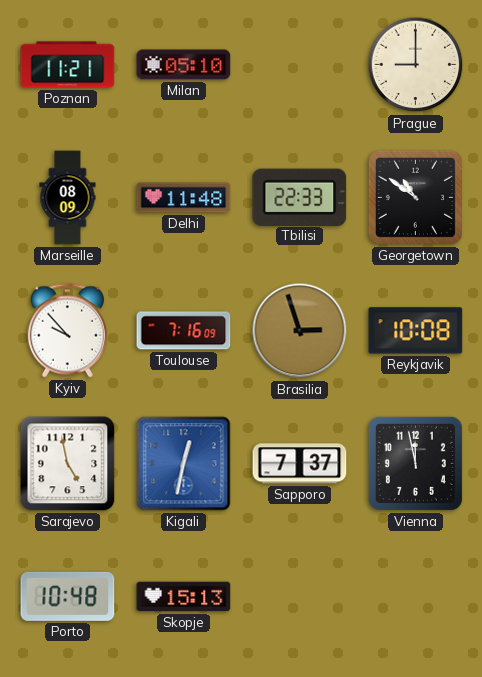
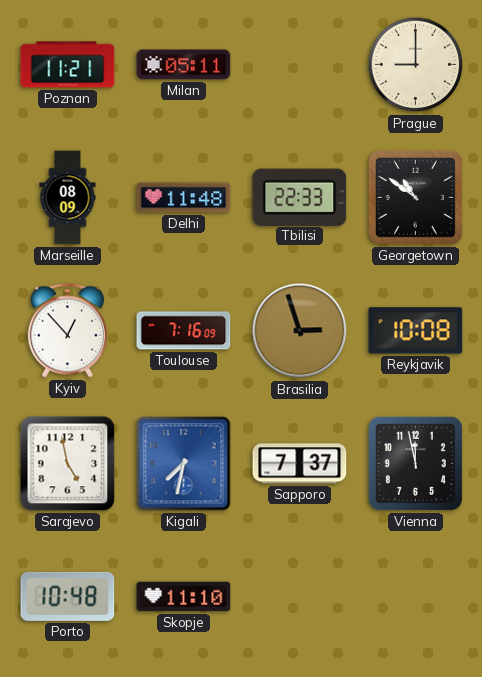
Milan: 05:10 -> 05:11 (184, 65)
Kyiv: 9:53 -> 12:53 (67, 331)
Kigali: 12:32 -> 7:32 (184, 464)
Skopje: 15:13 -> 11:10 (184, 597)
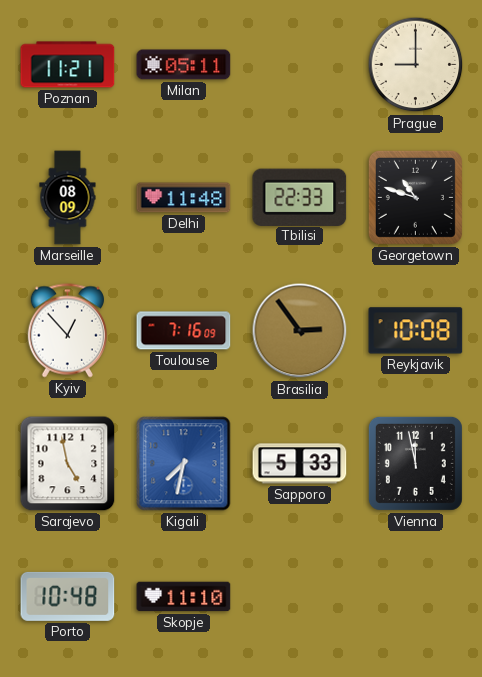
Georgetown: 10:51 -> 10:48 (415, 197)
Brasilia: 2:57 -> 2:54 (300, 331)
Sapporo: 7:37 -> 5:33 (300, 464)
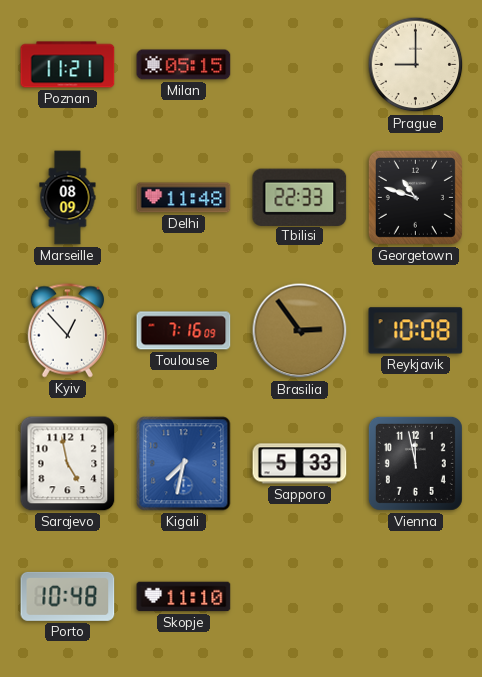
Milan: 05:11 -> 05:15 (184, 65)
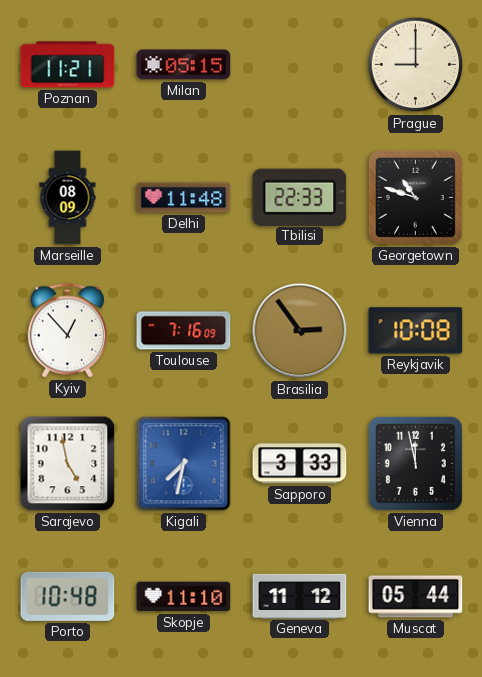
Sapporo: 5:33 -> 3:33 (300, 464)
Geneva: none -> 11:12 (300, 596)
Muscat: none -> 05:44 (416, 597)
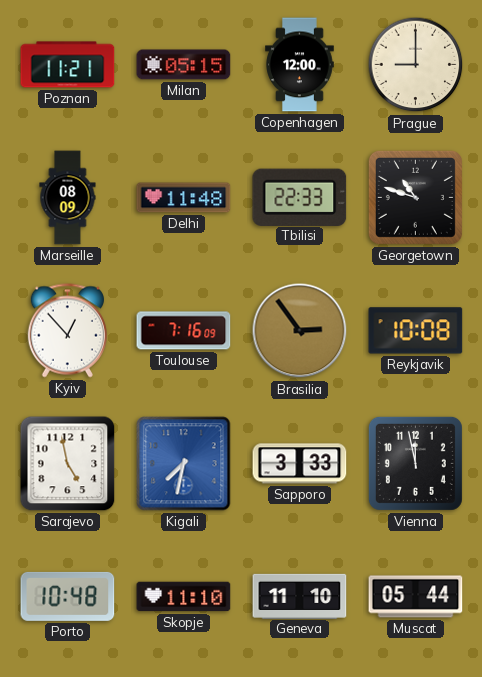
Copenhagen: none -> 12:00 (300, 65)
Geneva: 11:12 -> 11:10 (300, 596)
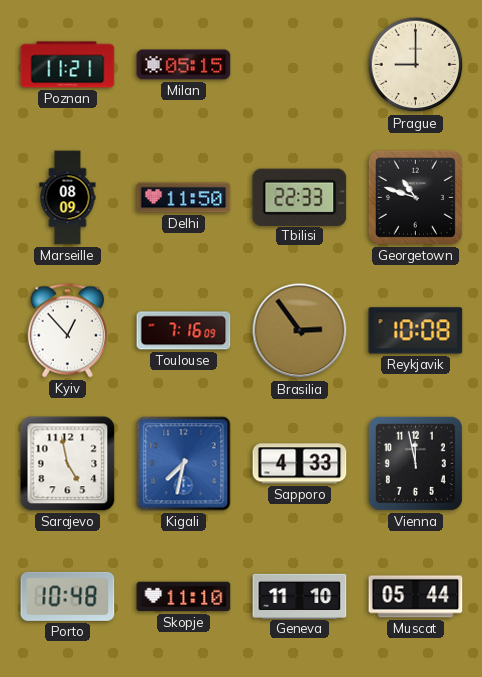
Copenhagen: 12:00 -> none (300, 65)
Delhi: 11:48 -> 11:50 (184, 198)
Sapporo: 3:33 -> 4:33 (300, 464)
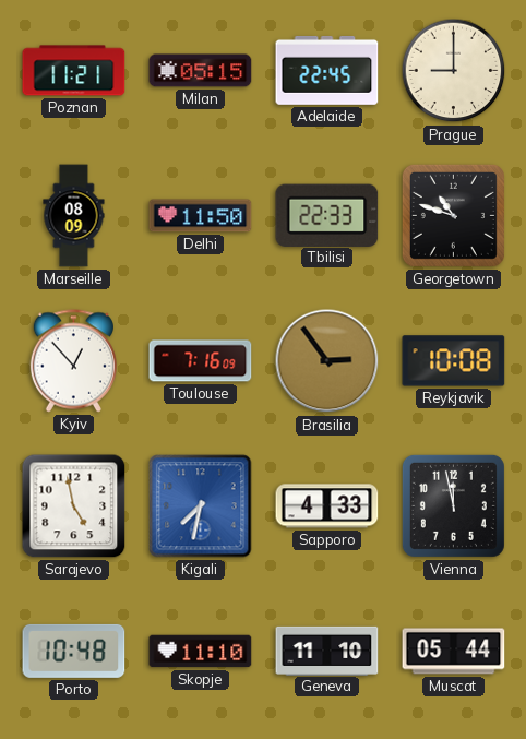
Adelaide: none -> 22:45 (327, 70)
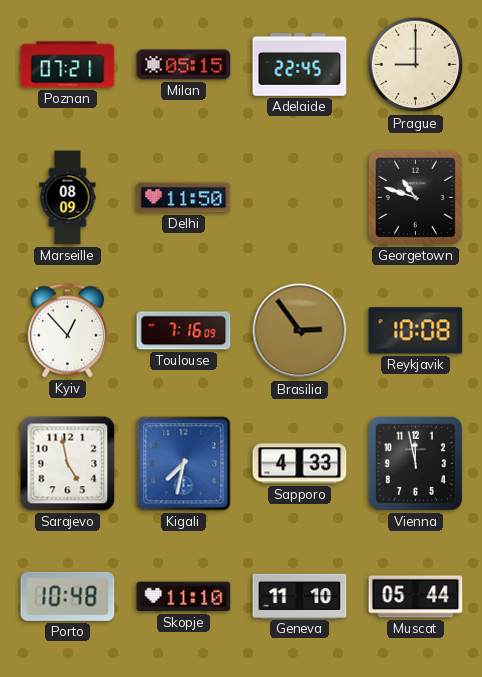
Poznan: 11:21 -> 07:21 (68, 65)
Tbilisi: 22:33 -> none (327, 215)
